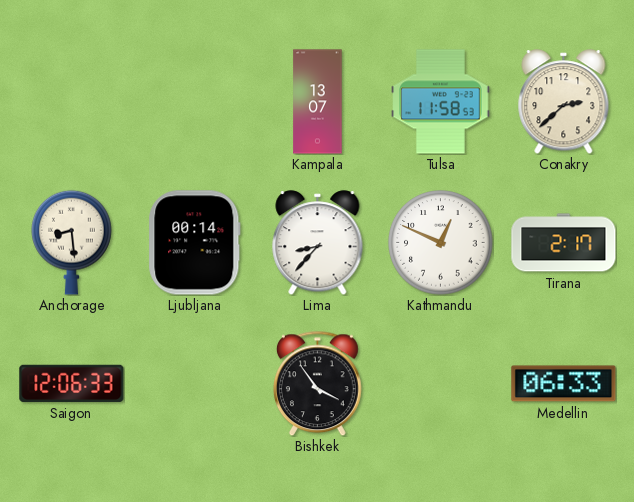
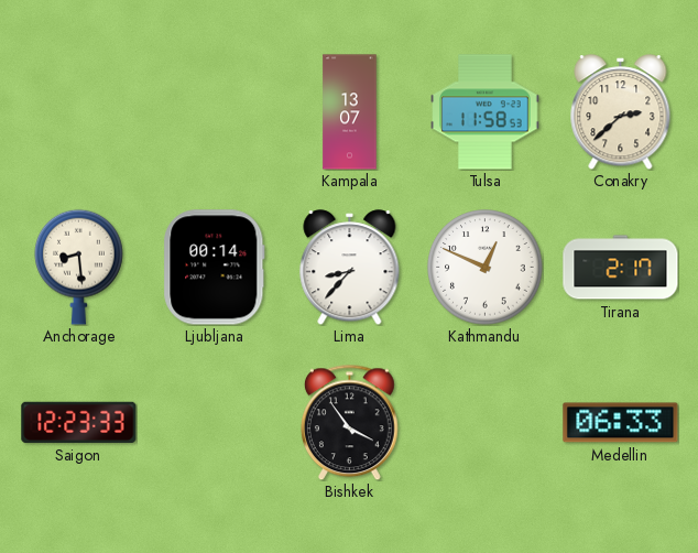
Saigon: 12:06 -> 12:23 (79, 422)
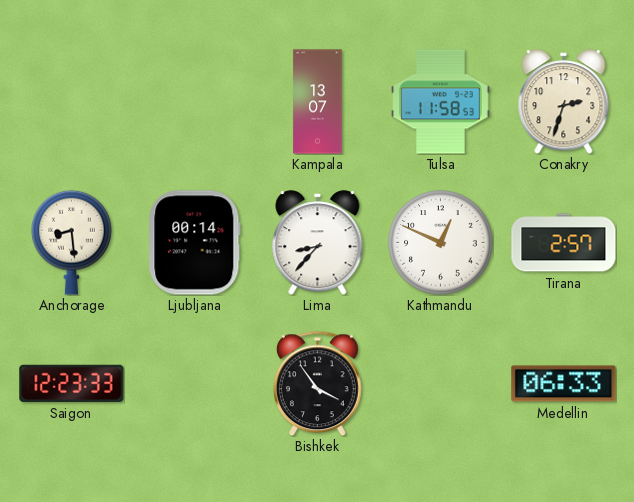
Conakry: 2:38 -> 2:33 (564, 102)
Tirana: 2:17 -> 2:57 (564, 243)
